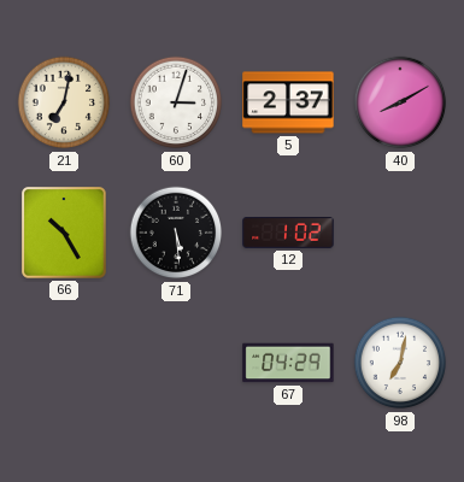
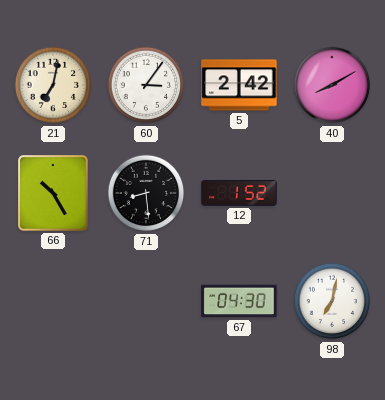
60: 3:03 -> 3:06 (146, 85)
5: 2:37 -> 2:42 (239, 85)
71: 5:29 -> 8:29 (146, 193)
12: 1:02 -> 1:52 (239, 194)
67: 04:29 -> 04:30 (239, 301)
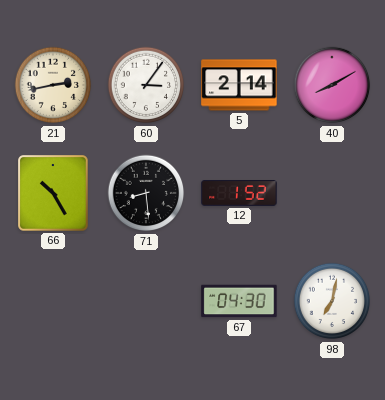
21: 7:02 -> 2:43 (53, 85)
5: 2:42 -> 2:14 (239, 85)
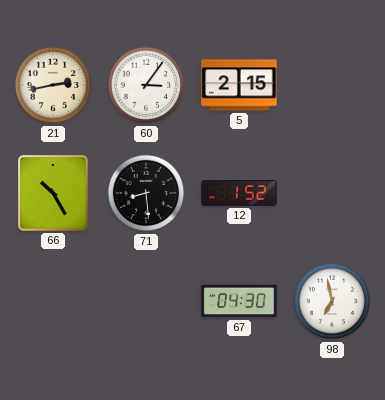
5: 2:14 -> 2:15 (239, 85)
40: 8:10 -> none (332, 85)
98: 7:02 -> 6:58 (332, 301)
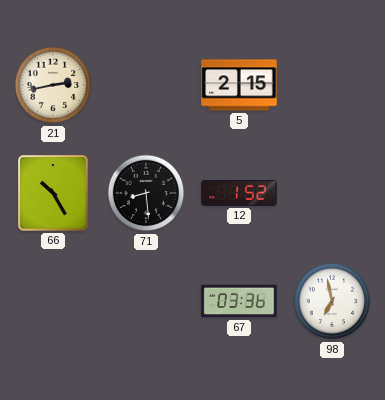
60: 3:06 -> none (146, 85)
67: 04:30 -> 03:36 (239, 301)
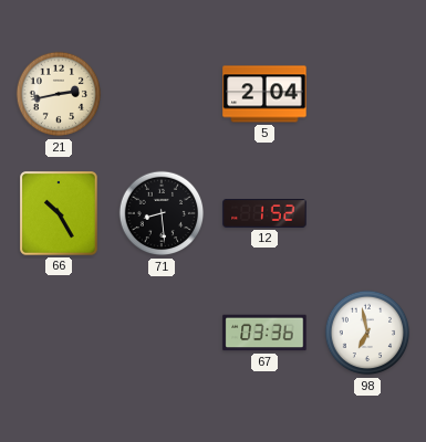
5: 2:15 -> 2:04 (264, 94)
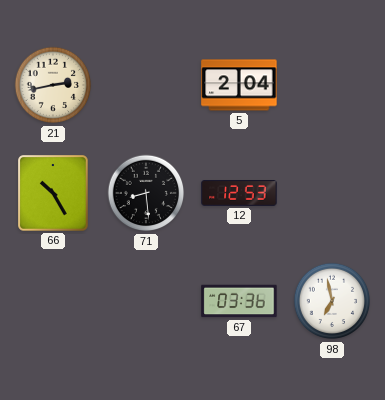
12: 1:52 -> 12:53 (239, 194)
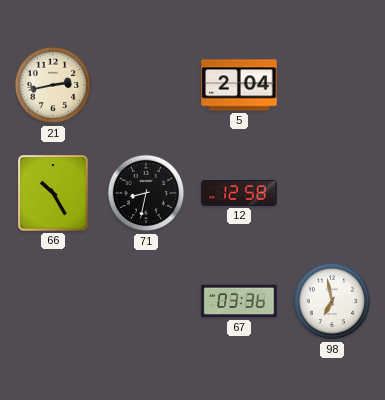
71: 8:29 -> 8:32 (146, 193)
12: 12:53 -> 12:58 (239, 194)
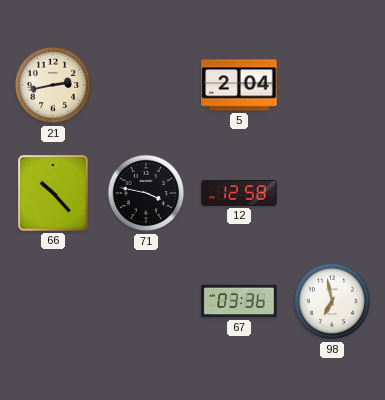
66: 10:25 -> 10:23 (54, 193)
71: 8:32 -> 3:47 (146, 193)
